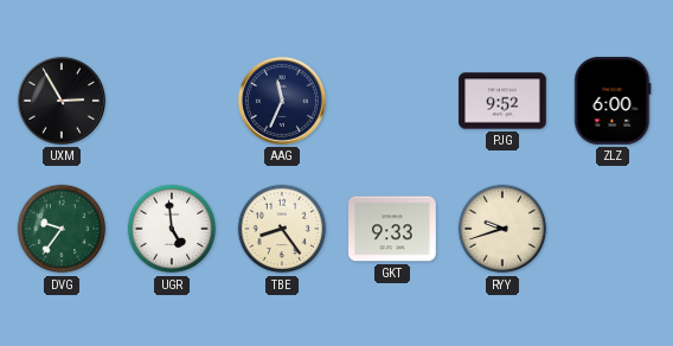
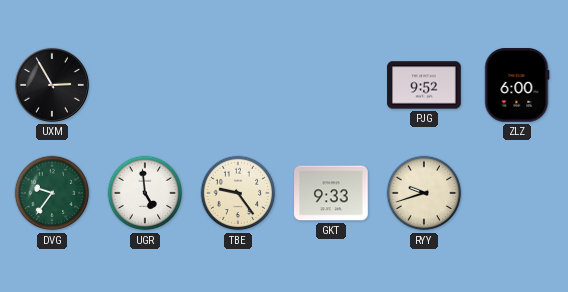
AAG: 11:34 -> none (282, 101)
TBE: 8:24 -> 9:24 (238, 193)
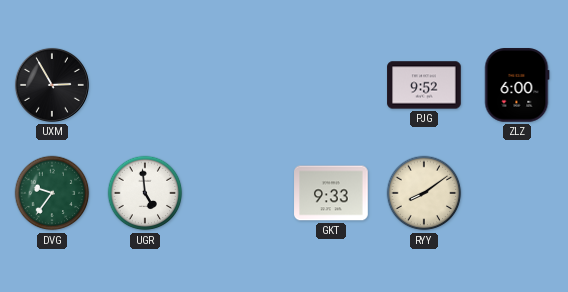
TBE: 9:24 -> none (238, 193)
RYY: 9:42 -> 8:09 (424, 193)
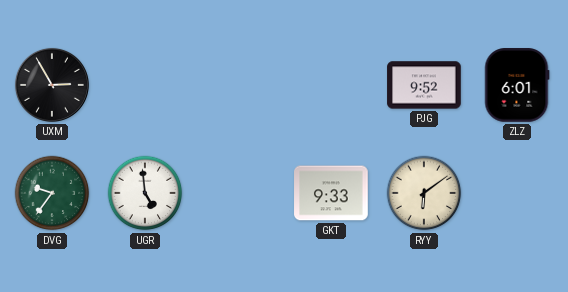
ZLZ: 6:00 -> 6:01 (517, 85)
RYY: 8:09 -> 6:09 (424, 193)
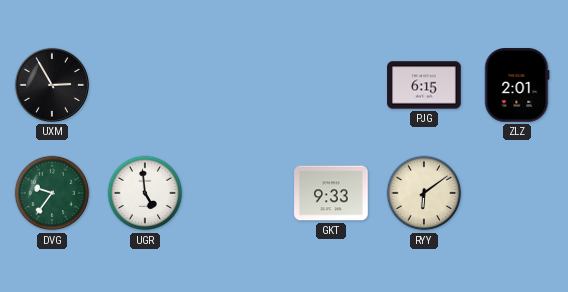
PJG: 9:52 -> 6:15 (424, 85)
ZLZ: 6:01 -> 2:01 (517, 85)
